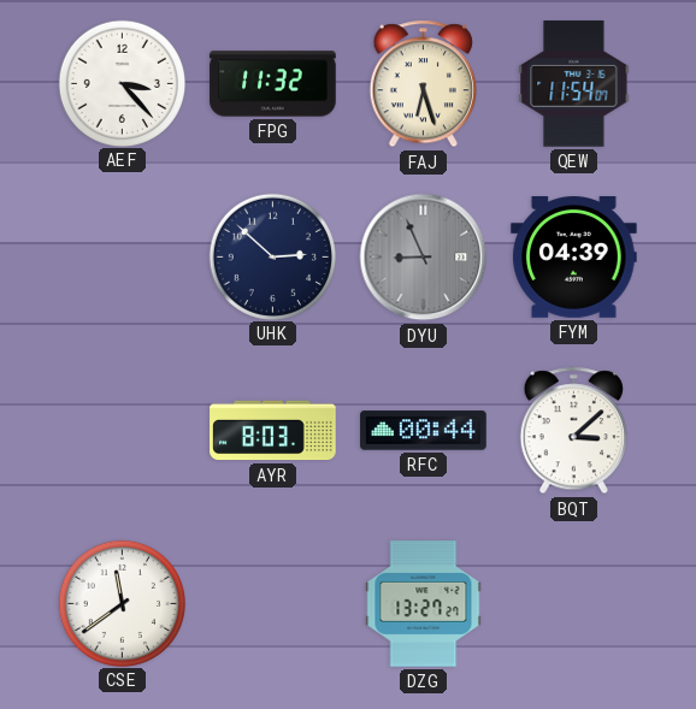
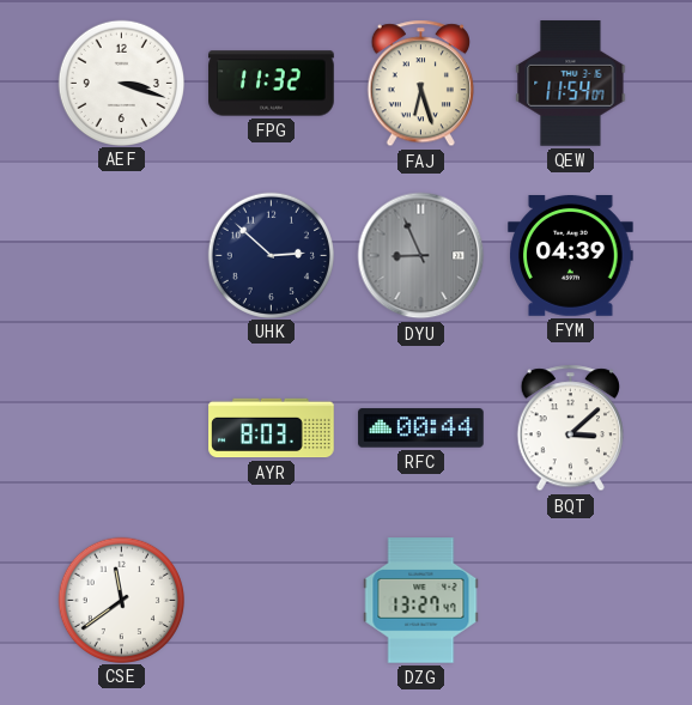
AEF: 3:23 -> 3:18 (121, 83)
DZG: 13:27:27 -> 13:27:47 (421, 601)
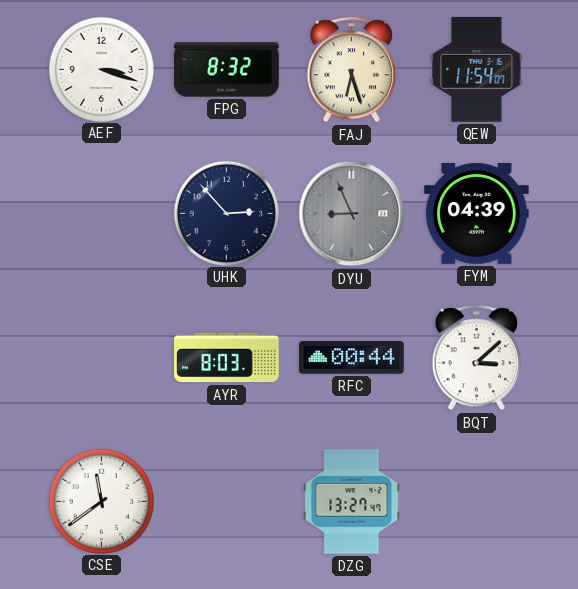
FPG: 11:32 -> 8:32 (227, 70)
UHK: 2:52 -> 2:53 (226, 213)
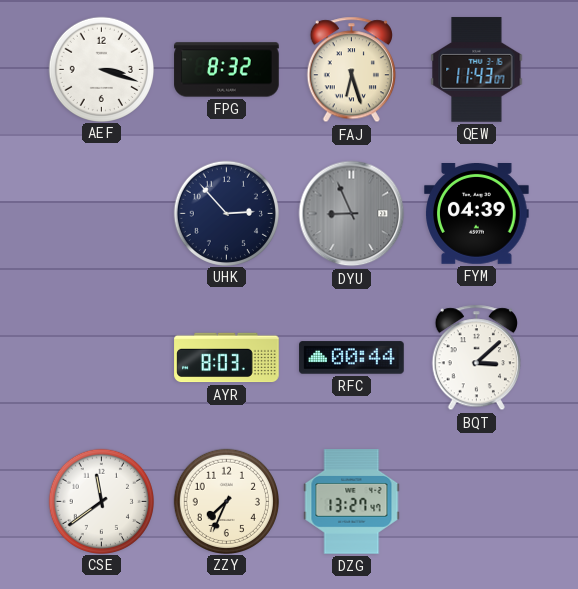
QEW: 11:54 -> 11:43 (477, 70)
ZZY: none -> 7:34 (226, 501)
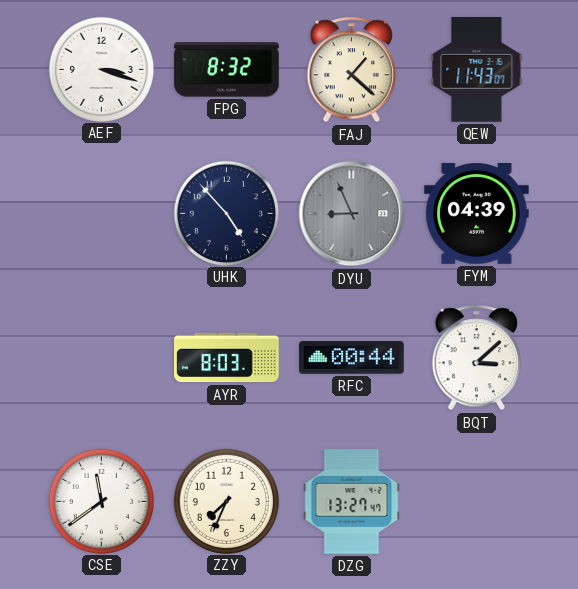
FAJ: 6:27 -> 1:22 (351, 70)
UHK: 2:53 -> 4:53 (226, 213)
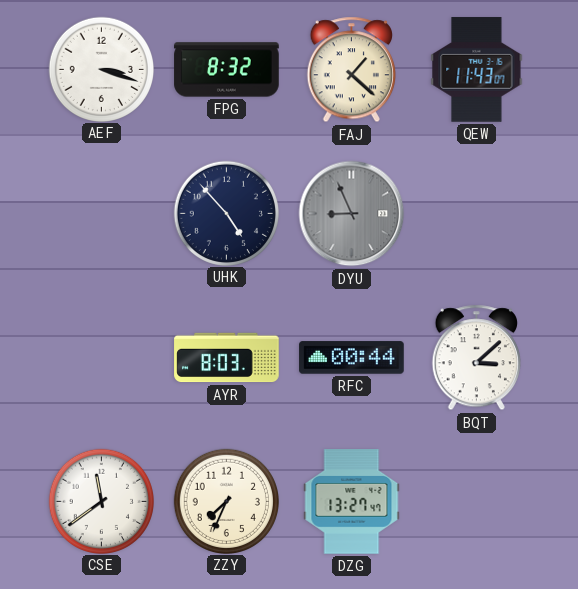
FYM: 04:39 -> none (477, 214)
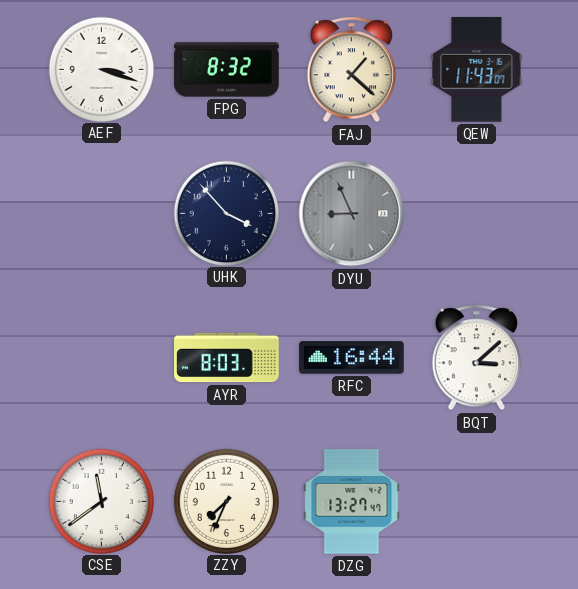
UHK: 4:53 -> 3:53 (226, 213)
RFC: 00:44 -> 16:44 (352, 358)
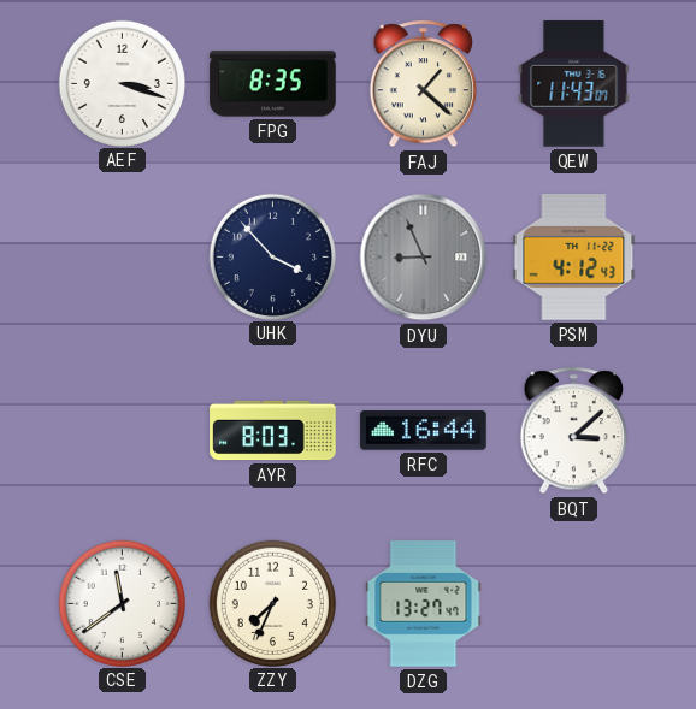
FPG: 8:32 -> 8:35 (273, 84)
PSM: none -> 4:12 (574, 258)
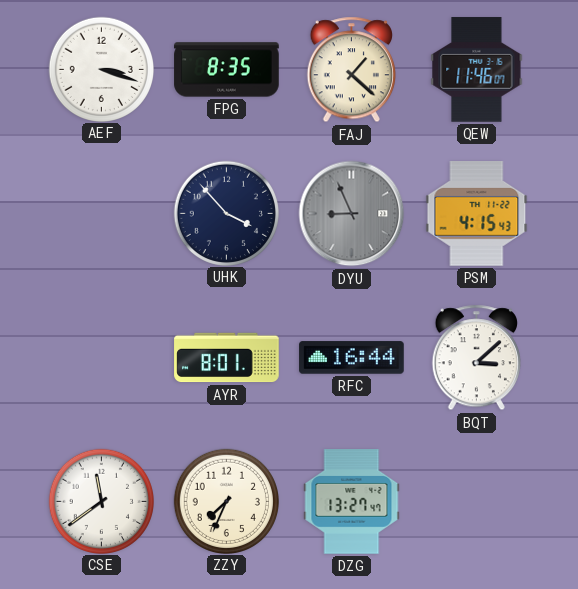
QEW: 11:43 -> 11:46 (477, 70)
PSM: 4:12 -> 4:15 (477, 214)
AYR: 8:03 -> 8:01 (227, 358)
